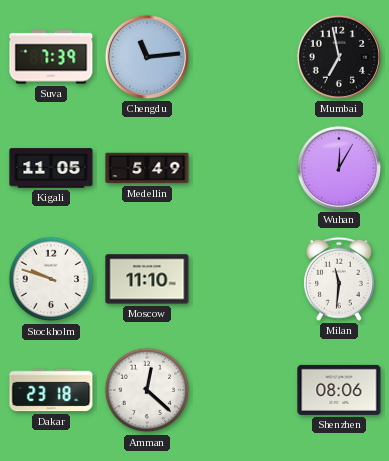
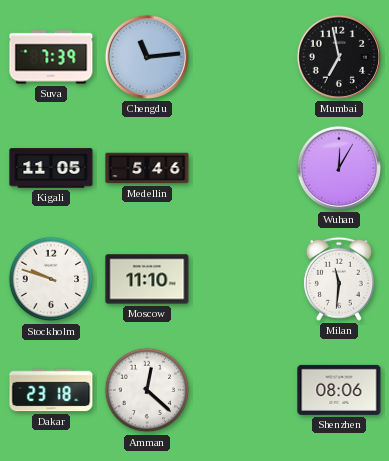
Medellin: 5:49 -> 5:46 (147, 168)
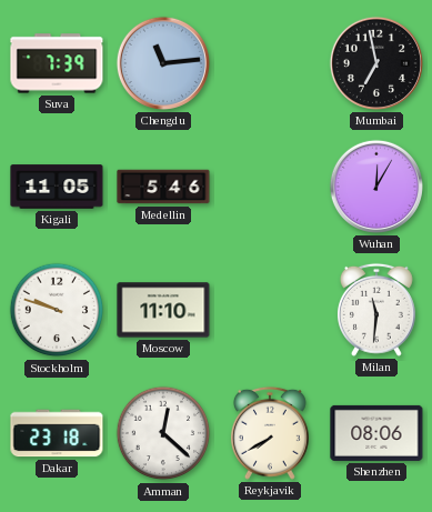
Reykjavik: none -> 7:40 (270, 433)
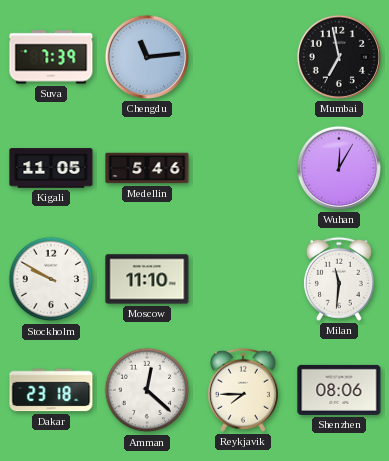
Stockholm: 9:48 -> 9:50 (51, 279)
Reykjavik: 7:40 -> 7:45 (243, 390)
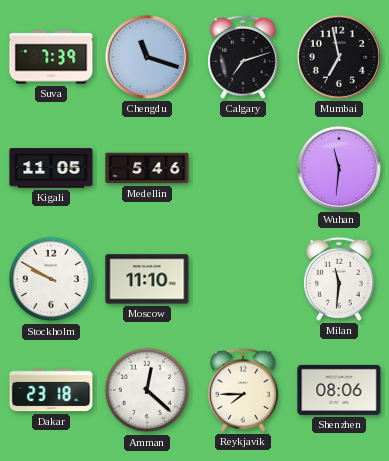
Chengdu: 11:14 -> 11:18 (147, 57)
Calgary: none -> 7:12 (243, 57)
Wuhan: 12:05 -> 11:31 (339, 168)
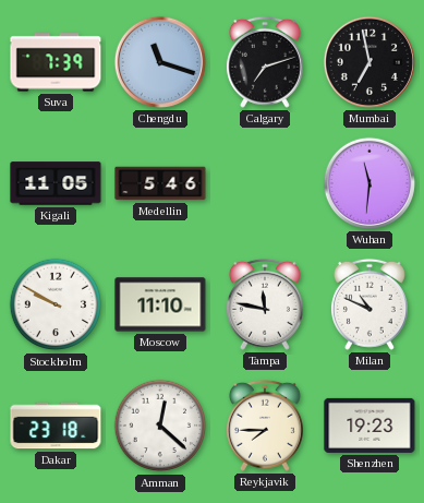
Tampa: none -> 11:47 (265, 304)
Milan: 11:31 -> 10:49 (370, 304)
Shenzhen: 08:06 -> 19:23 (370, 426)
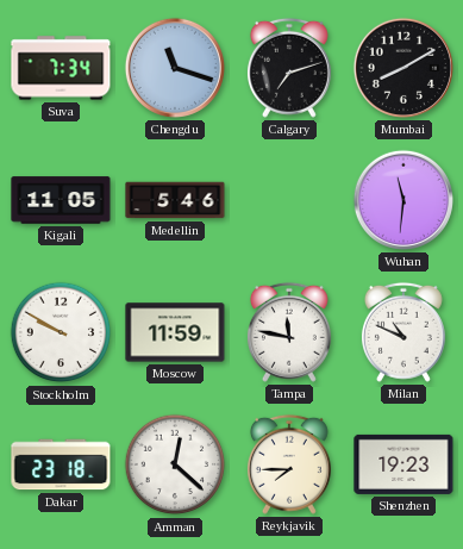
Suva: 7:39 -> 7:34 (61, 68)
Mumbai: 6:58 -> 8:10 (403, 68)
Moscow: 11:10 -> 11:59 (175, 332)
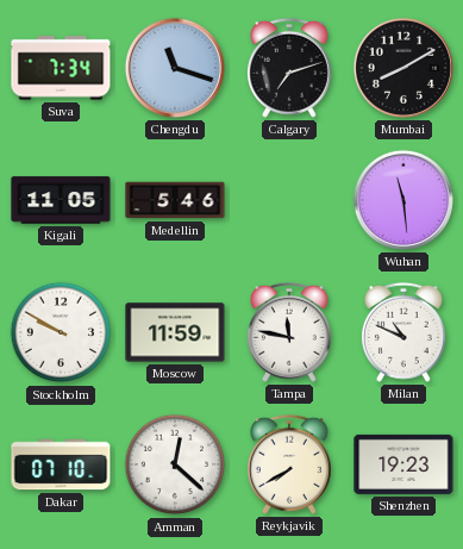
Wuhan: 11:31 -> 11:29 (403, 200)
Dakar: 23:18 -> 07:10 (61, 464)
Reykjavik: 7:45 -> 7:40 (289, 464)
